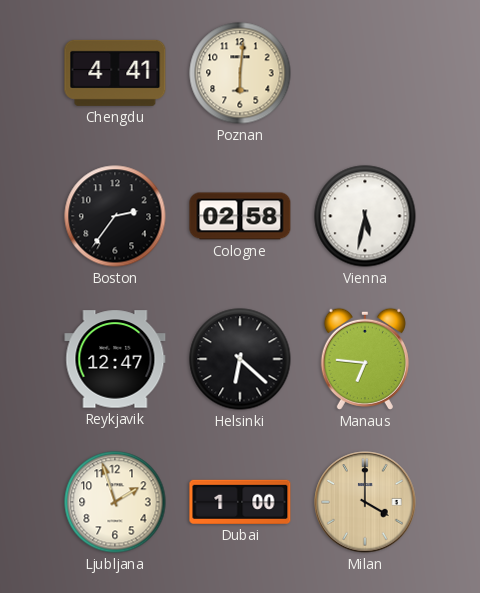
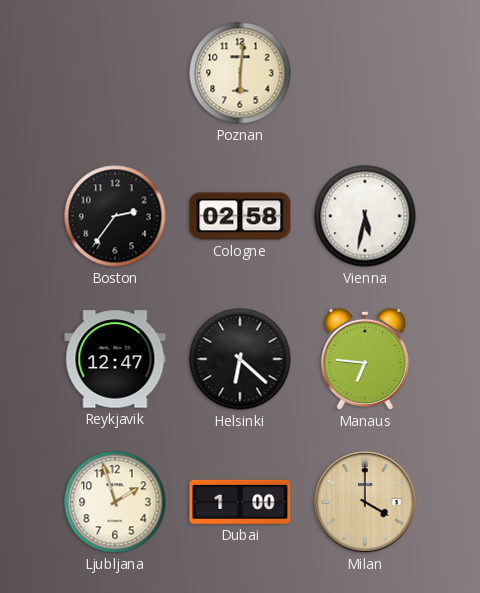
Chengdu: 4:41 -> none (115, 73)
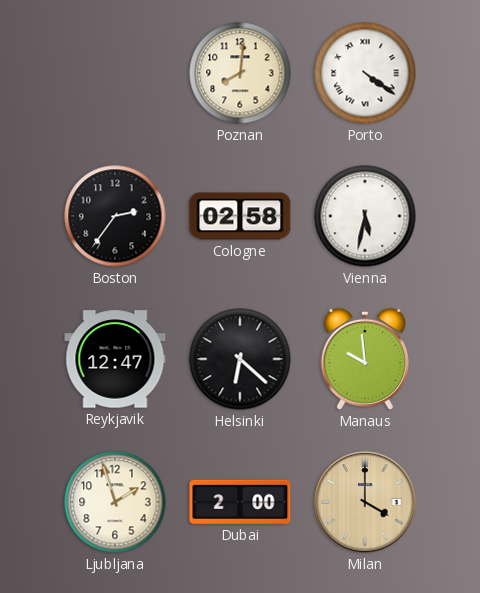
Poznan: 6:01 -> 8:01 (240, 73)
Porto: none -> 4:21 (365, 73)
Manaus: 6:46 -> 9:59 (365, 359)
Dubai: 1:00 -> 2:00 (240, 502)
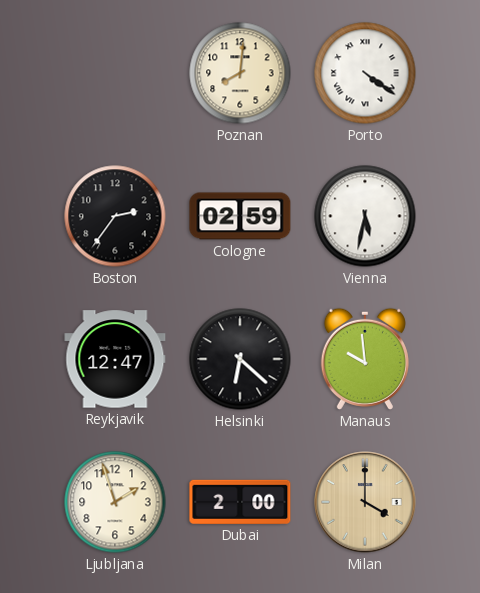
Cologne: 02:58 -> 02:59 (240, 216)
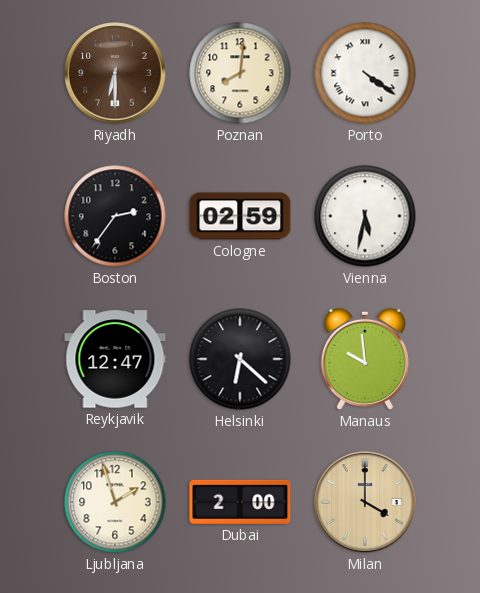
Riyadh: none -> 6:30 (115, 73)
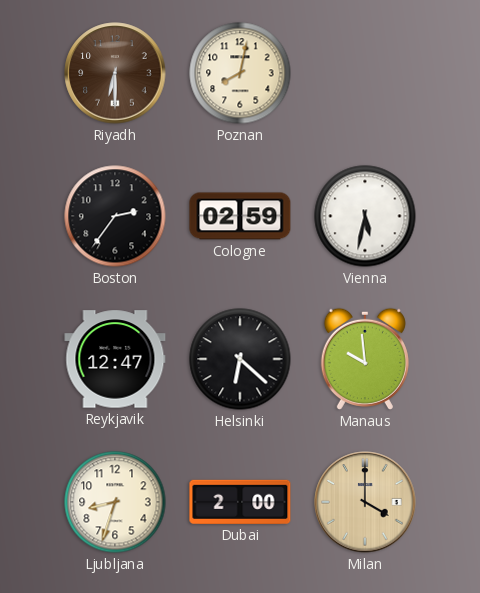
Poznan: 8:01 -> 8:02 (240, 73)
Porto: 4:21 -> none (365, 73)
Ljubljana: 1:57 -> 8:33 (115, 502)
